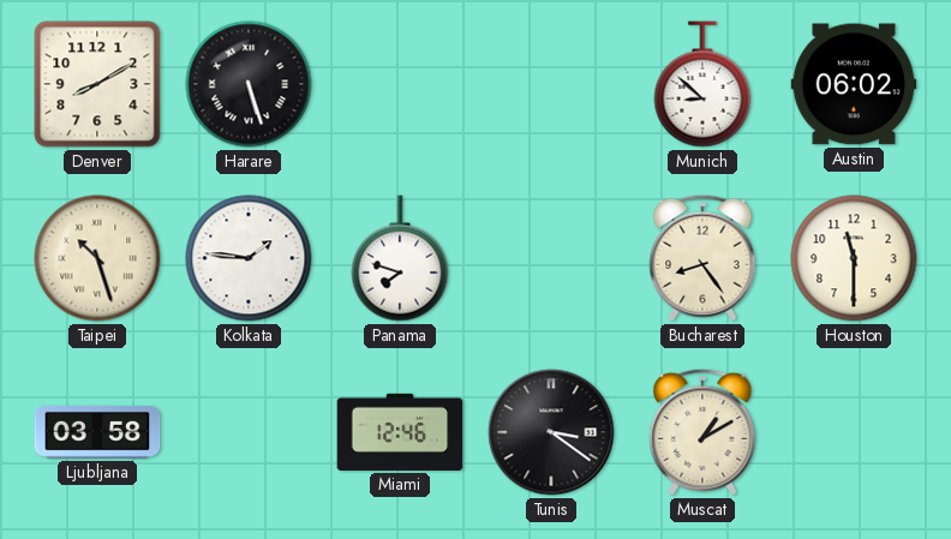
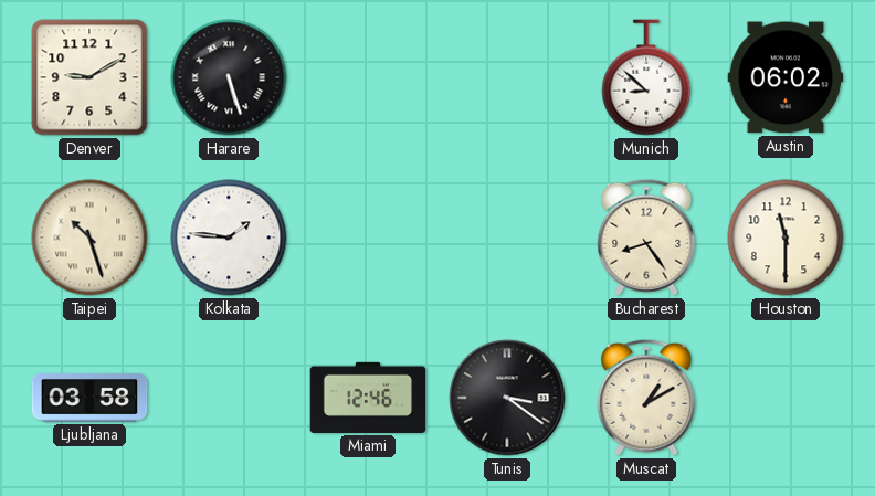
Denver: 8:10 -> 9:10 (89, 77)
Panama: 7:48 -> none (400, 258)
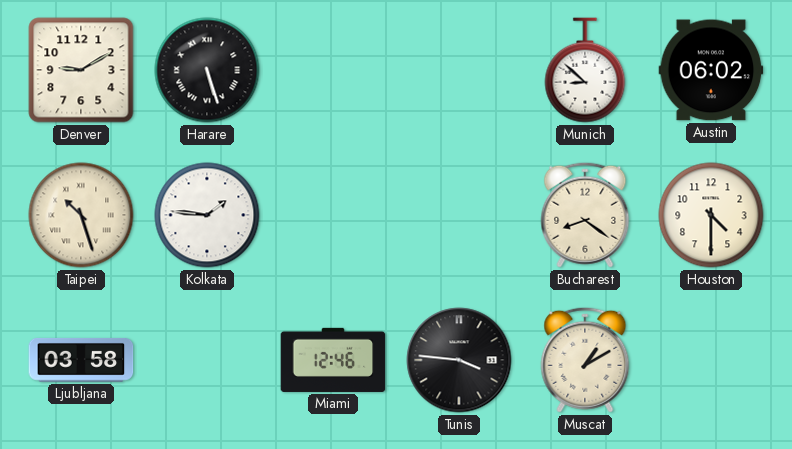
Bucharest: 8:24 -> 8:21 (585, 215)
Houston: 11:30 -> 4:30 (711, 215)
Tunis: 3:21 -> 3:46 (459, 360)
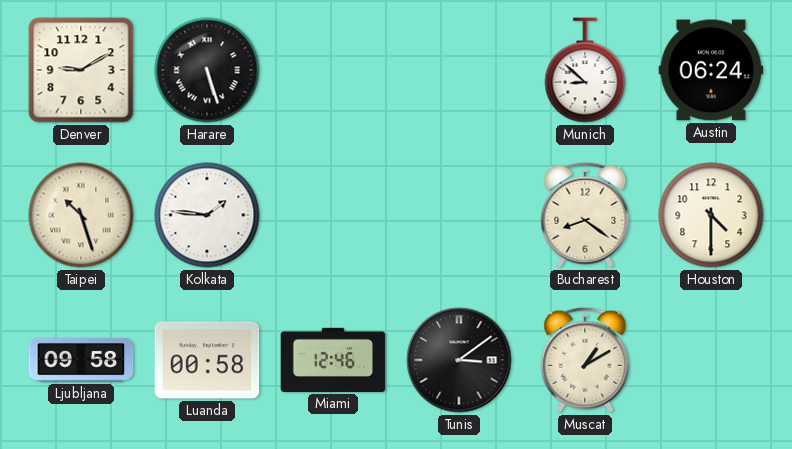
Austin: 06:02 -> 06:24 (711, 70)
Ljubljana: 03:58 -> 09:58 (81, 360)
Luanda: none -> 00:58 (207, 360)
Tunis: 3:46 -> 3:09 (459, 360)
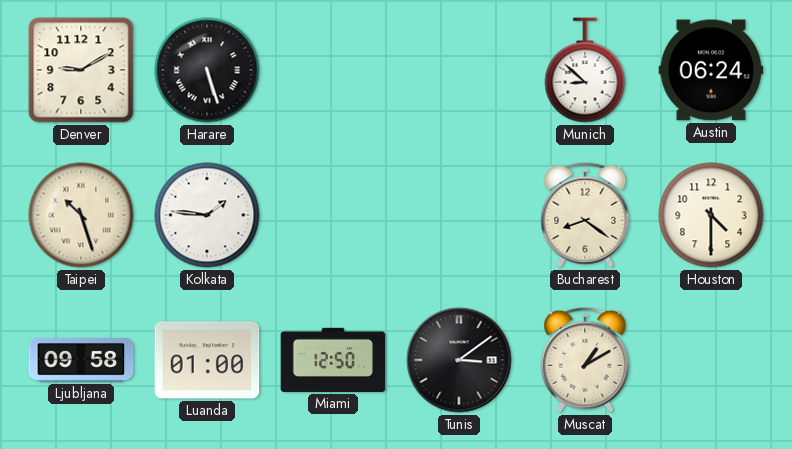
Luanda: 00:58 -> 01:00 (207, 360)
Miami: 12:46 -> 12:50 (333, 360)
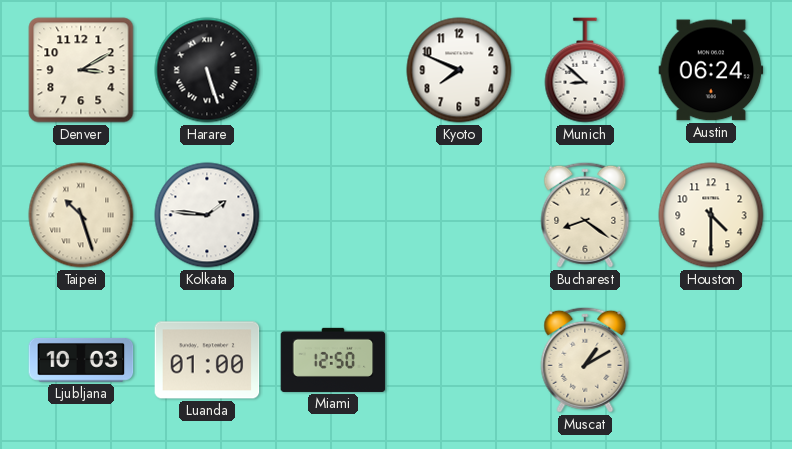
Denver: 9:10 -> 3:10 (81, 70)
Kyoto: none -> 7:49 (459, 70)
Ljubljana: 09:58 -> 10:03 (81, 360)
Tunis: 3:09 -> none (459, 360)
